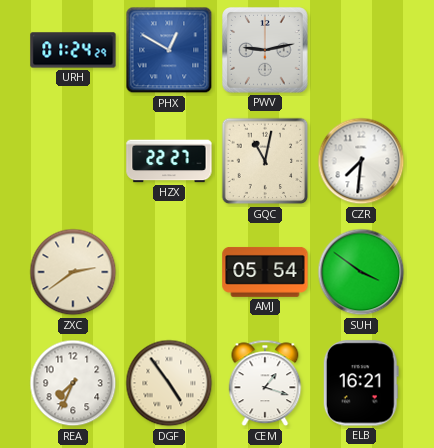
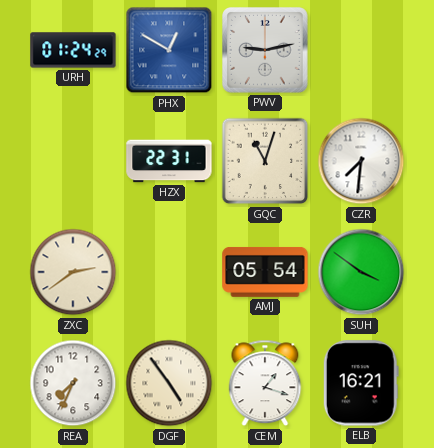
HZX: 22:27 -> 22:31 (169, 161)
GQC: 11:02 -> 11:03 (265, 161)
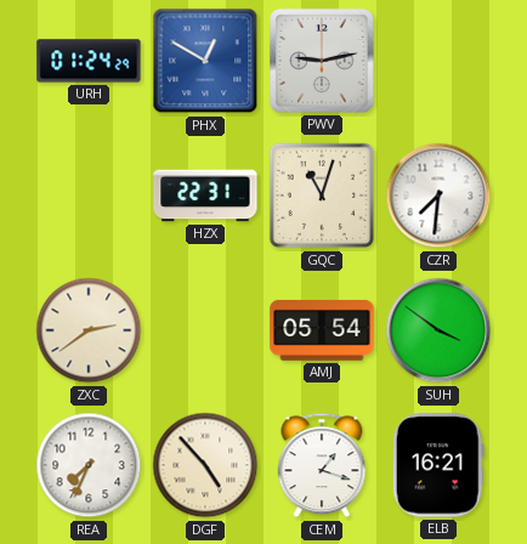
DGF: 4:54 -> 4:53 (205, 465)
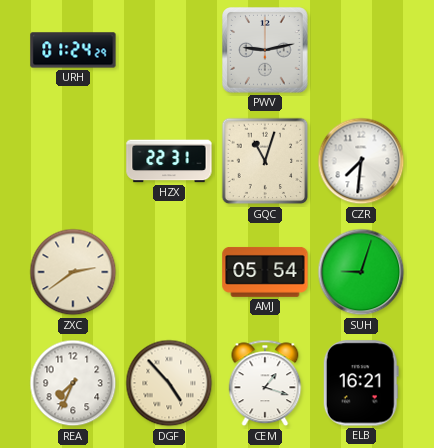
PHX: 12:50 -> none (205, 61)
SUH: 3:51 -> 9:03 (361, 272)
